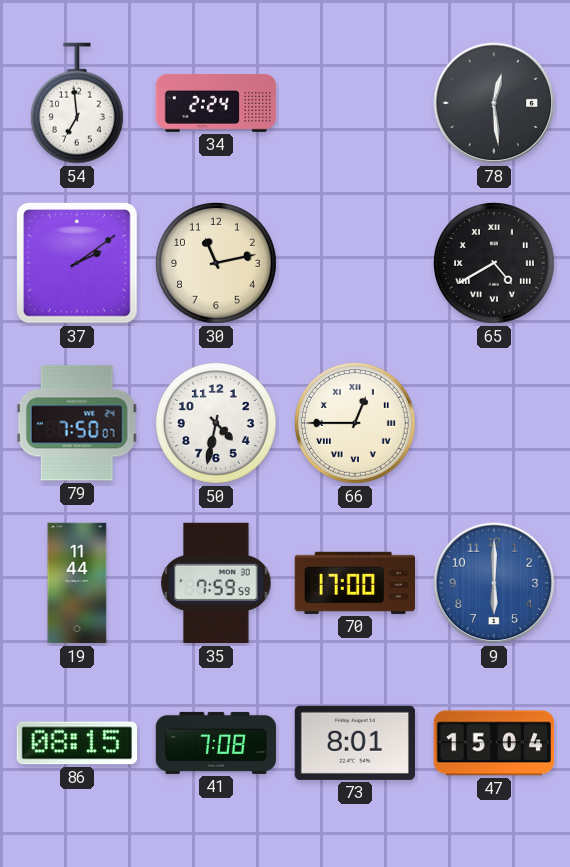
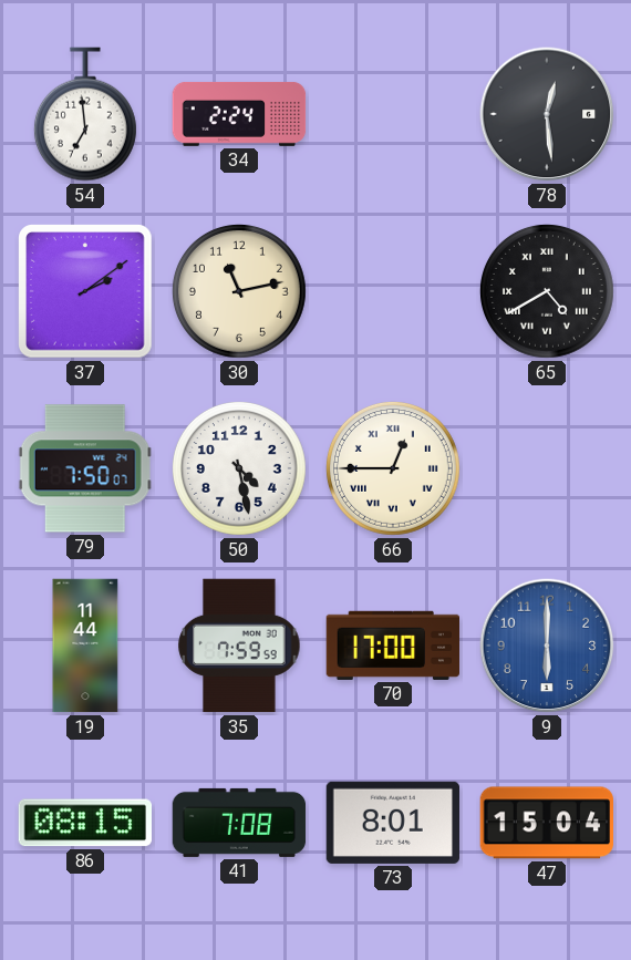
50: 4:32 -> 4:28 (239, 468)
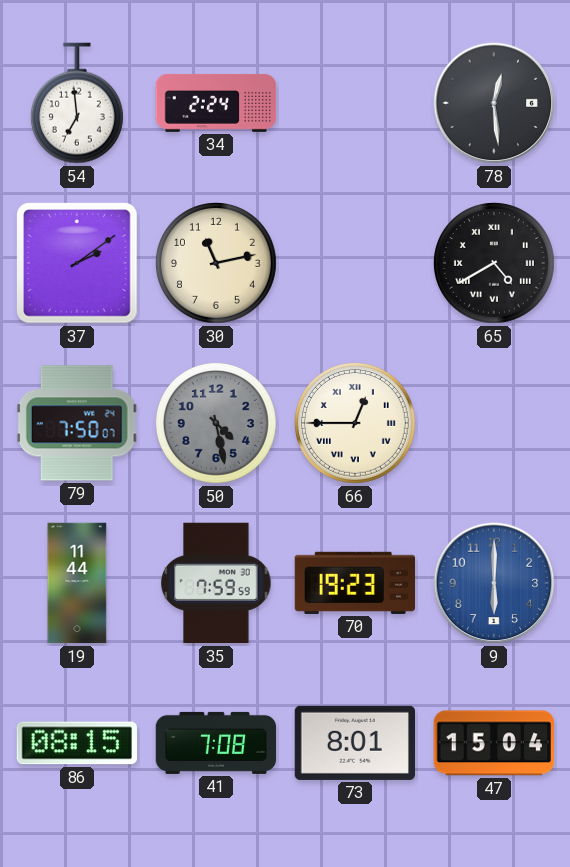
50 dial: white -> grey (216, 423)
70: 17:00 -> 19:23 (354, 583)
